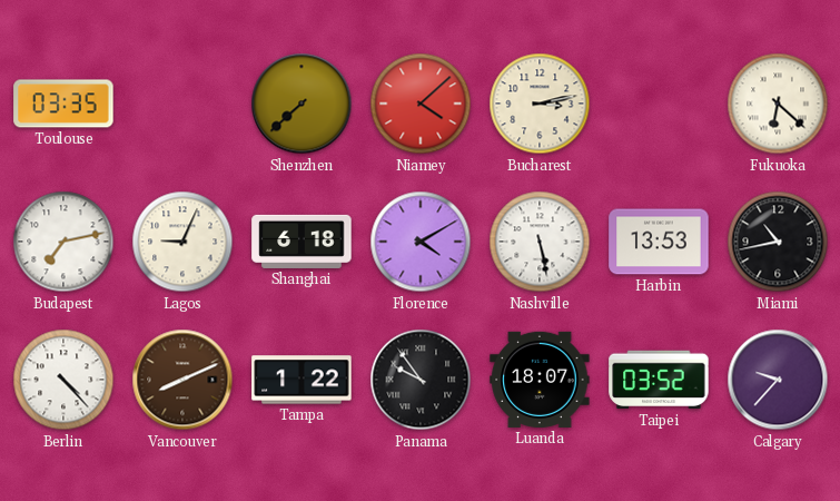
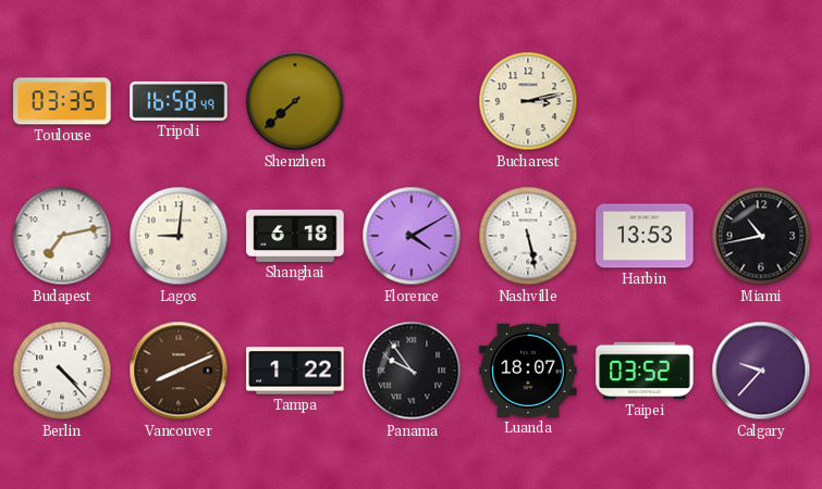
Tripoli: none -> 16:58 (179, 101)
Niamey: 4:08 -> none (421, 104)
Fukuoka: 6:22 -> none (778, 104)
Lagos: 9:04 -> 9:01 (179, 236)
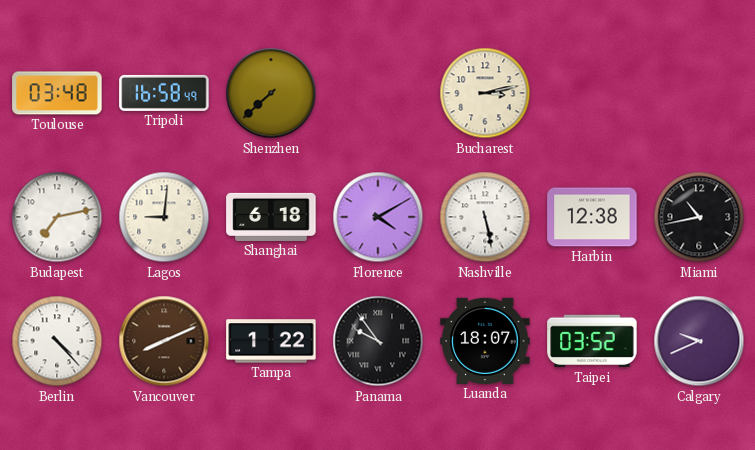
Toulouse: 03:35 -> 03:48 (57, 93)
Harbin: 13:53 -> 12:38 (592, 217)
Calgary: 9:37 -> 9:41 (699, 341)
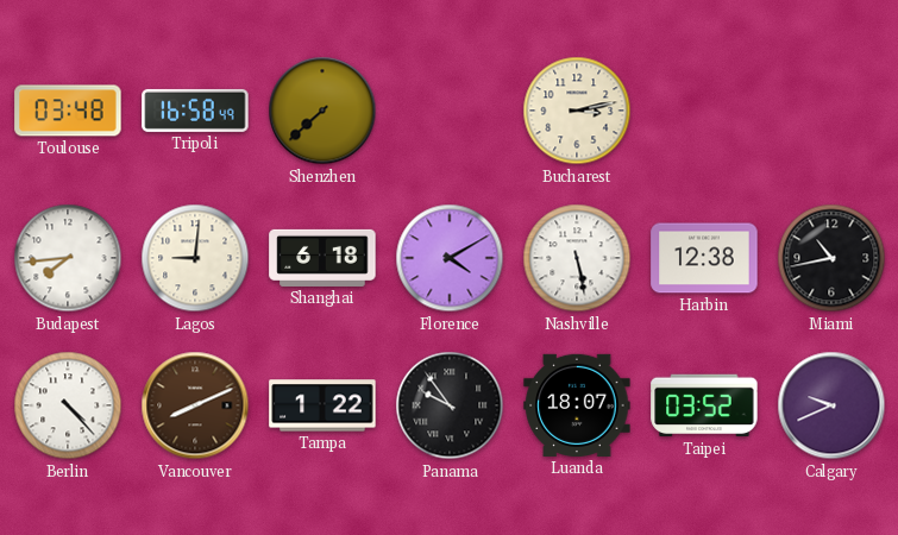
Budapest: 7:13 -> 7:44 (68, 258)
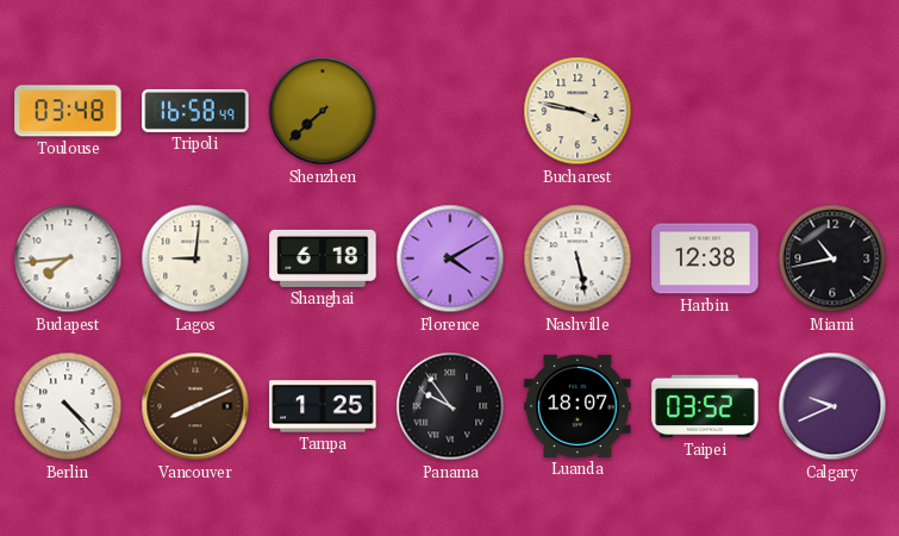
Bucharest: 3:13 -> 3:47 (578, 111)
Tampa: 1:22 -> 1:25 (323, 406)
